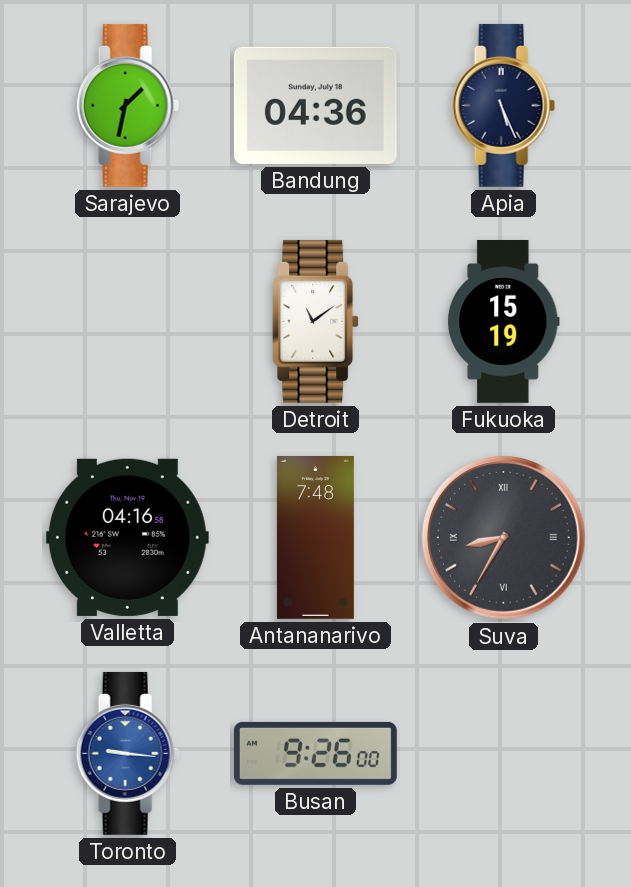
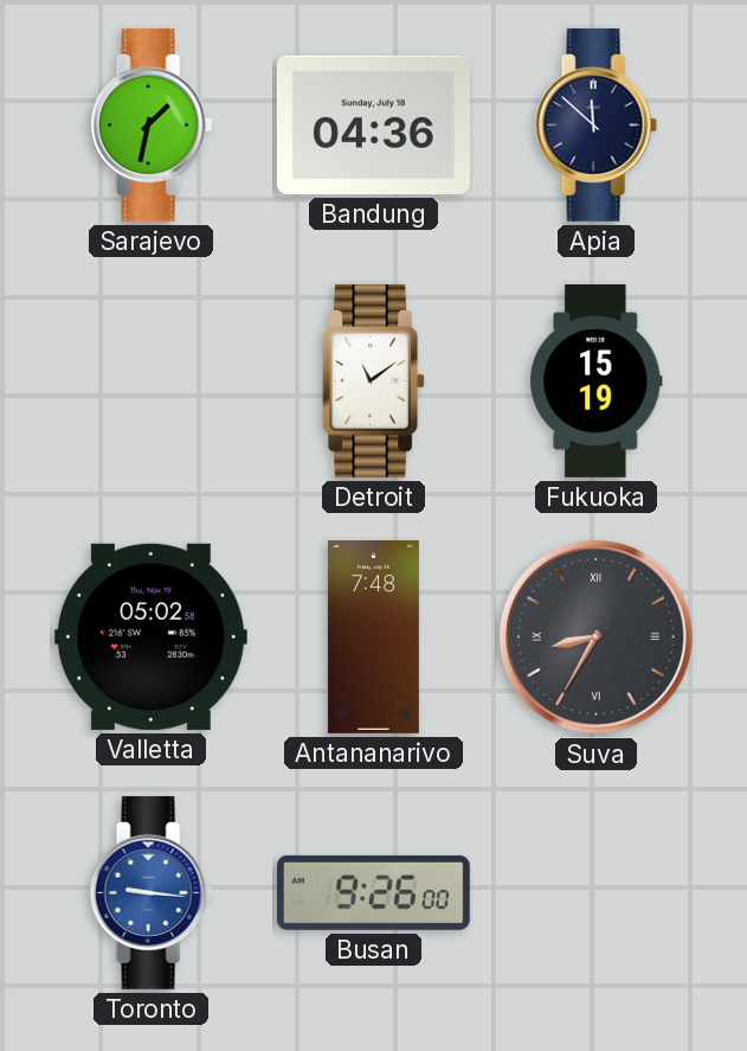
Apia: 5:26 -> 11:52 (595, 124)
Valletta: 04:16 -> 05:02 (150, 636)
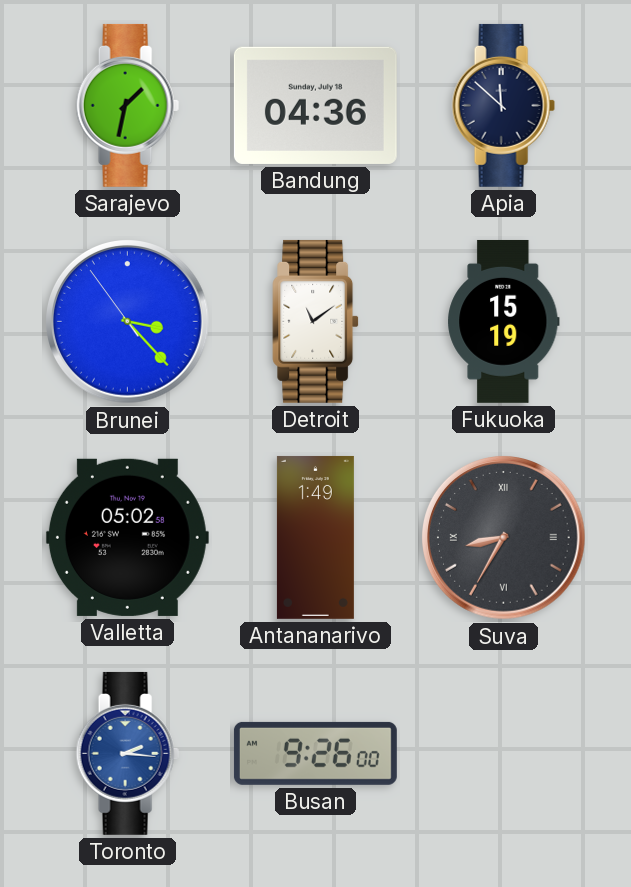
Brunei: none -> 3:22 (128, 322)
Antananarivo: 7:48 -> 1:49 (315, 537)
Toronto: 9:16 -> 2:16 (127, 753)
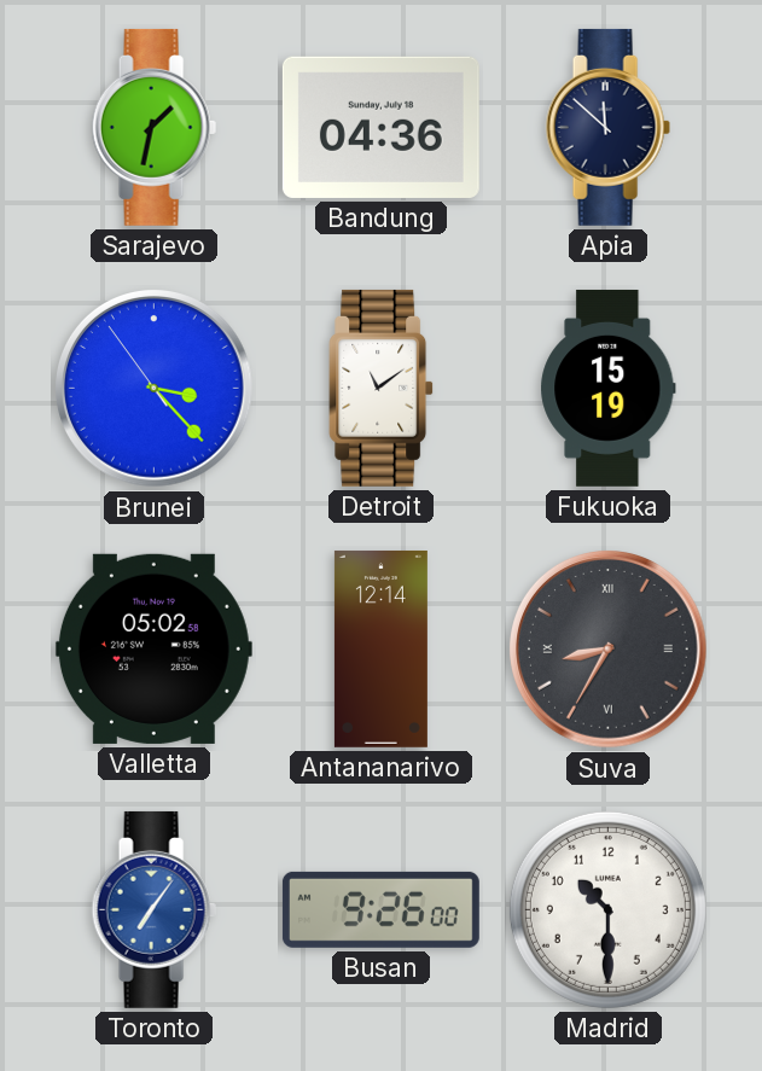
Antananarivo: 1:49 -> 12:14 (380, 648)
Toronto: 2:16 -> 7:06 (153, 909)
Madrid: none -> 10:30 (607, 909)
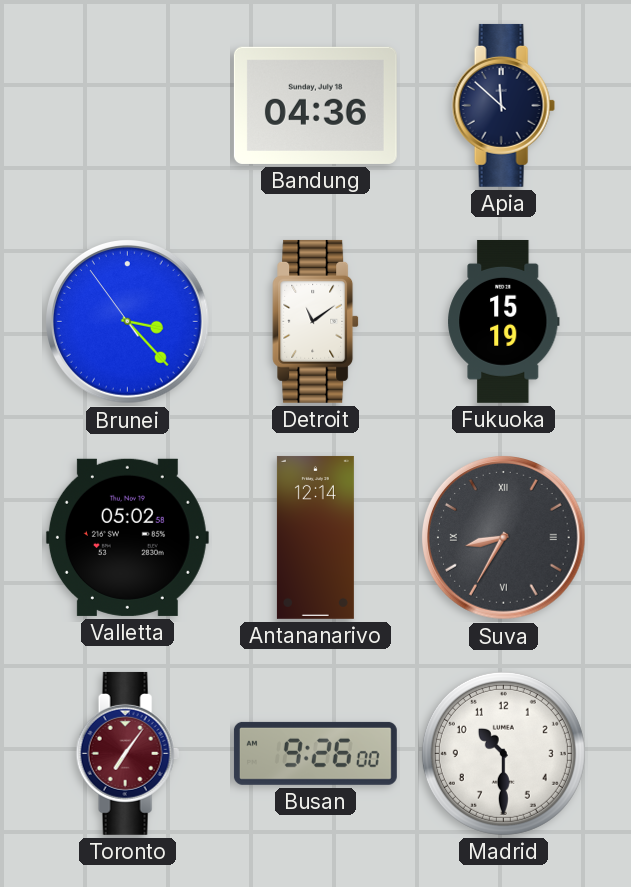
Sarajevo: 1:32 -> none (153, 127)
Toronto dial: blue -> burgundy (127, 753)
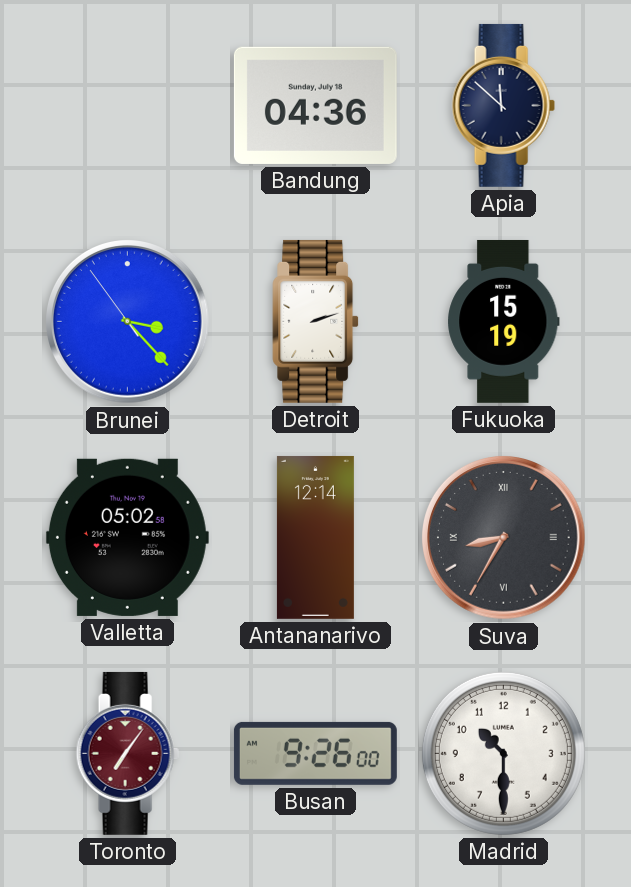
Detroit: 11:09 -> 2:12 (316, 321)
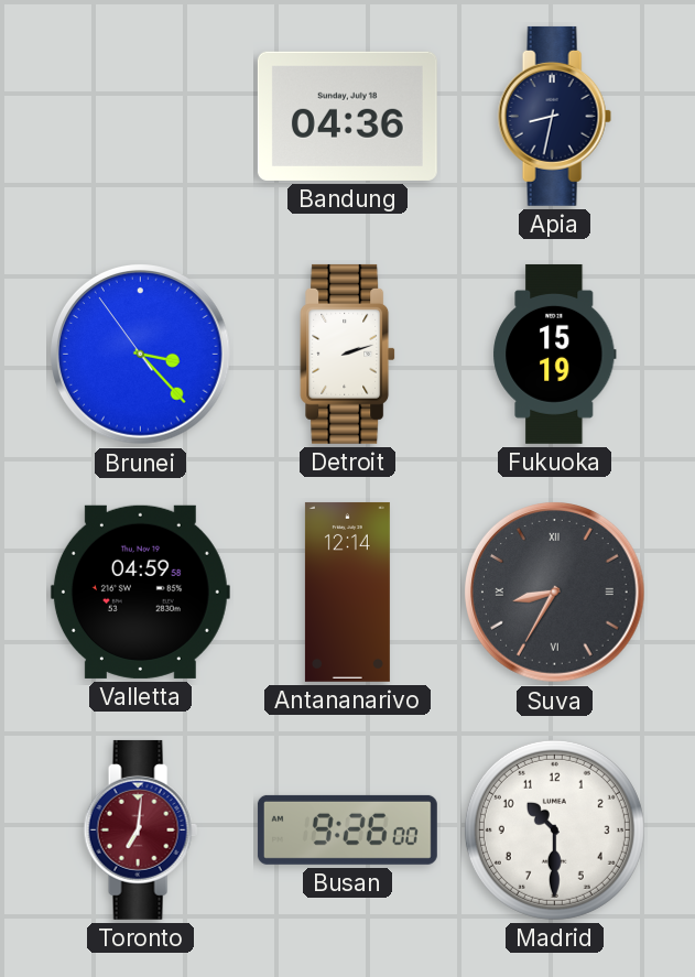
Apia: 11:52 -> 8:32 (554, 116)
Valletta: 05:02 -> 04:59 (140, 591)
Toronto: 7:06 -> 7:01 (140, 829)
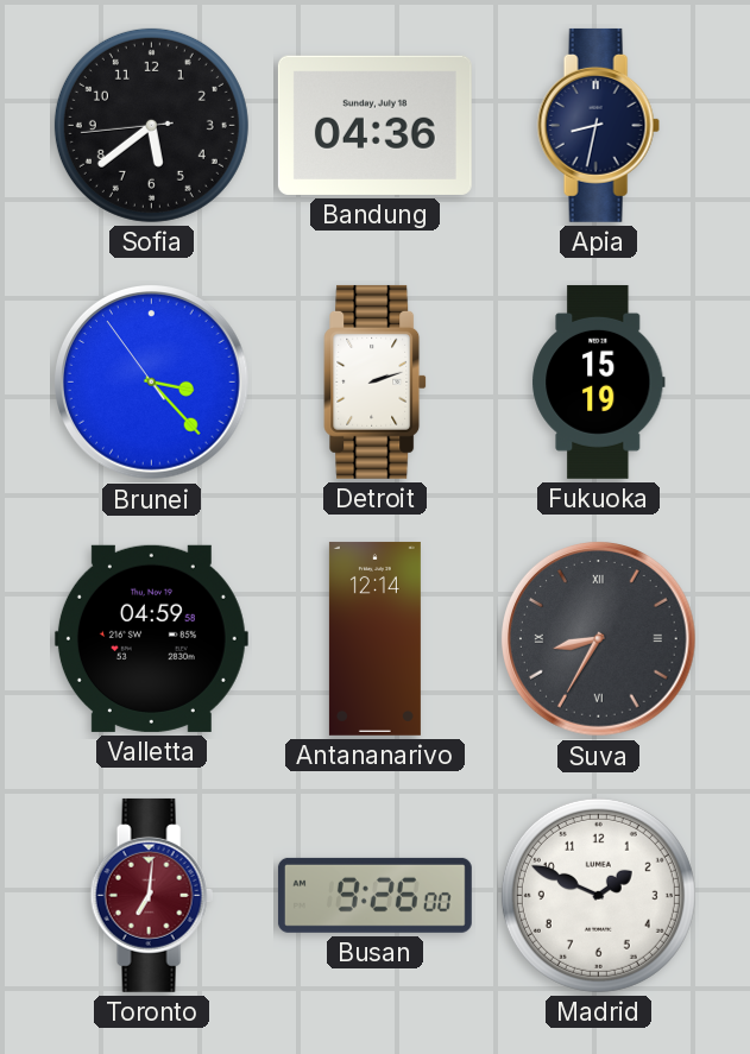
Sofia: none -> 5:38 (151, 125)
Madrid: 10:30 -> 1:49 (598, 895)
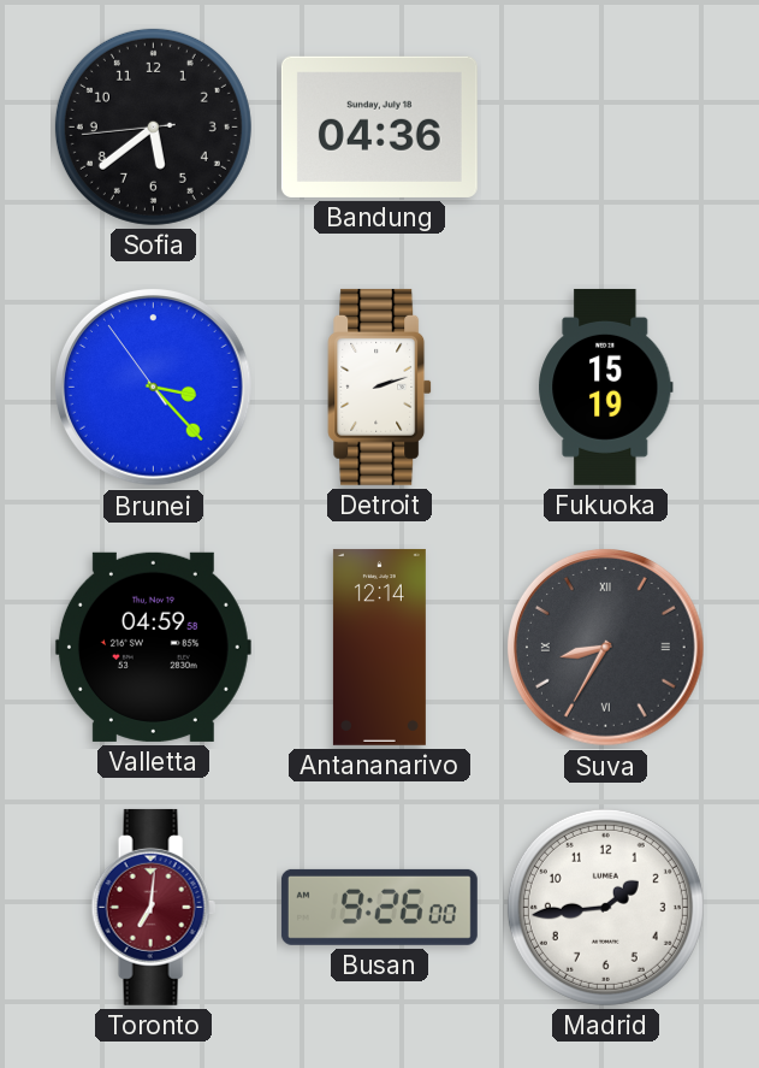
Apia: 8:32 -> none (598, 125)
Madrid: 1:49 -> 1:44 (605, 907)
